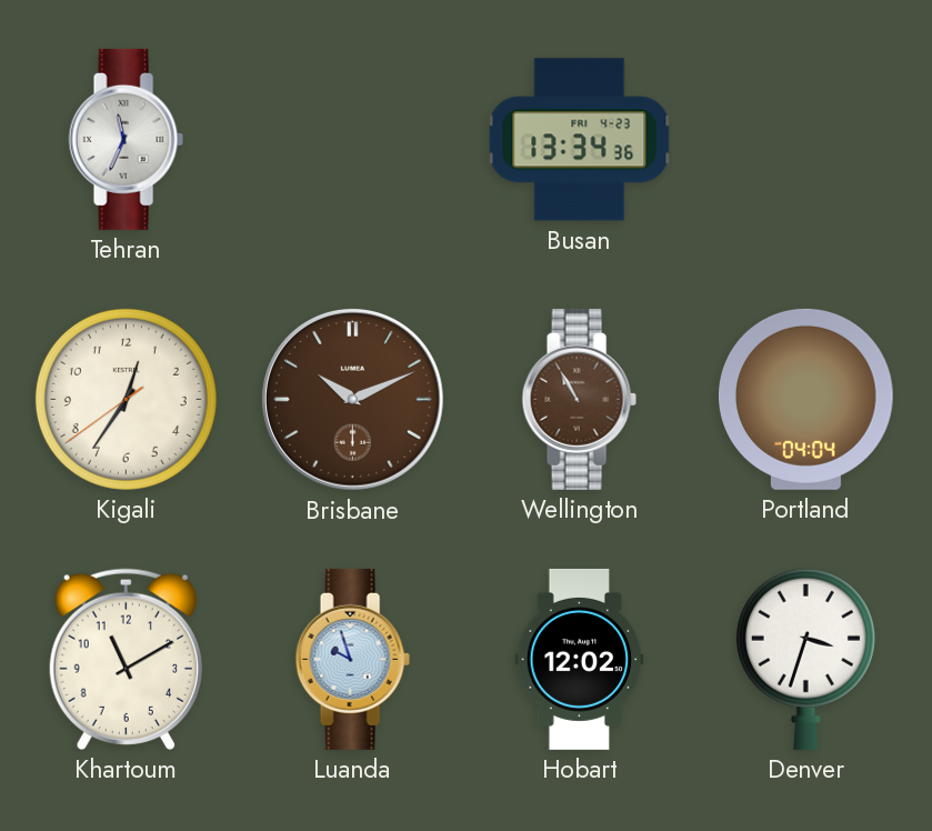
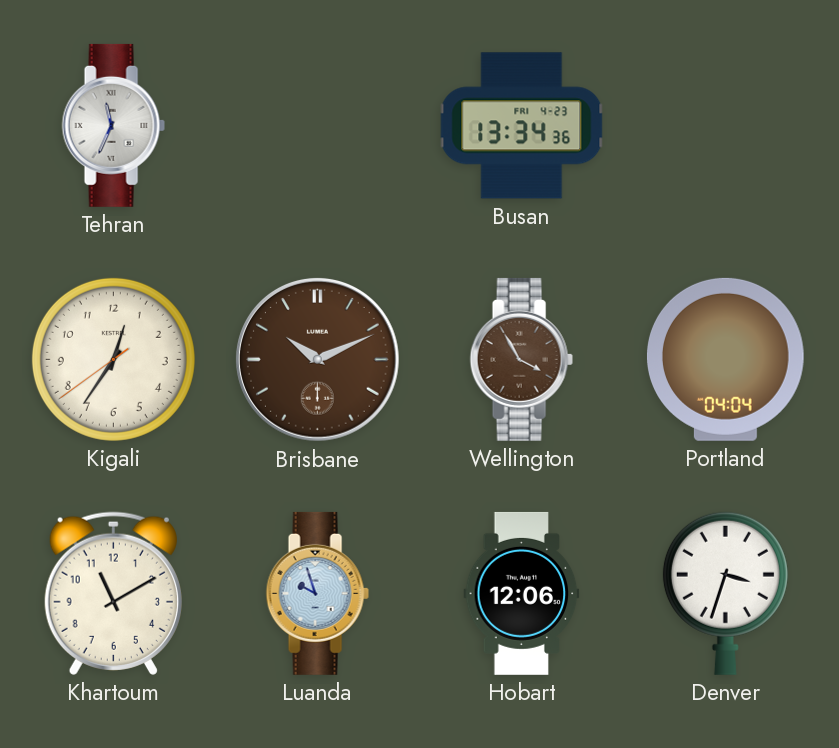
Wellington: 10:55 -> 3:55 (521, 359)
Hobart: 12:02 -> 12:06 (522, 593)
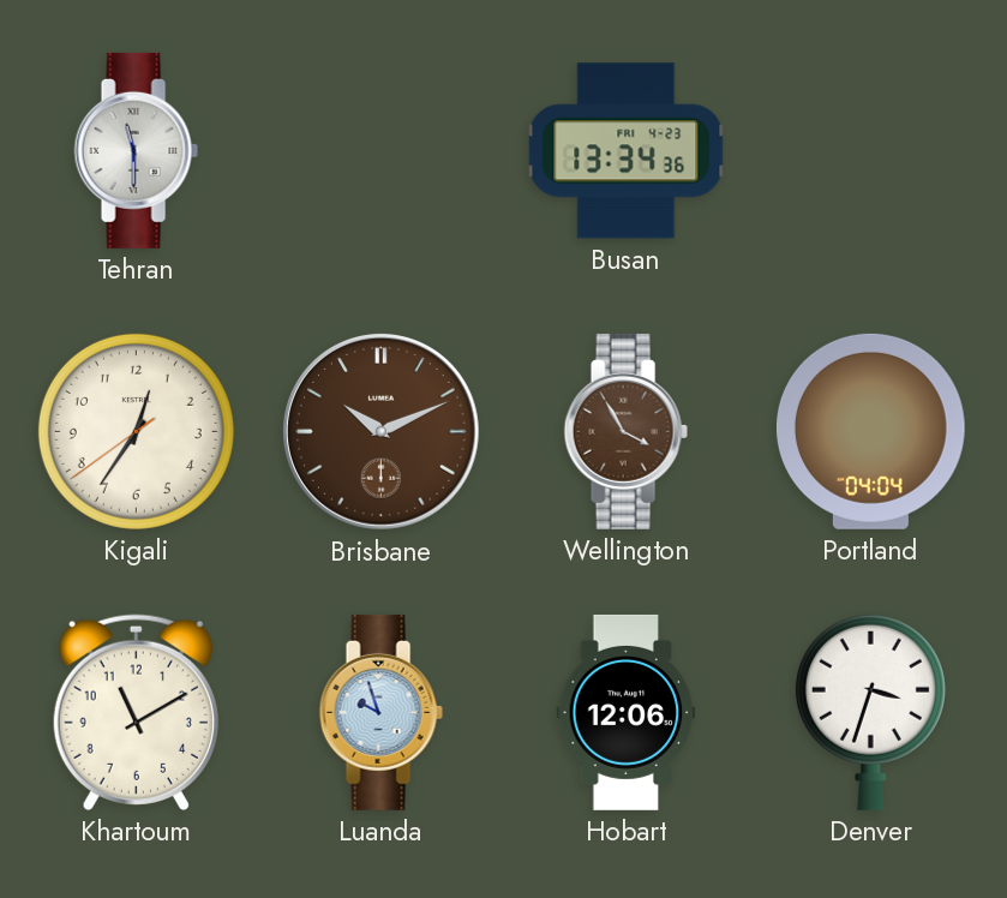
Tehran: 11:34 -> 11:30 (136, 150)
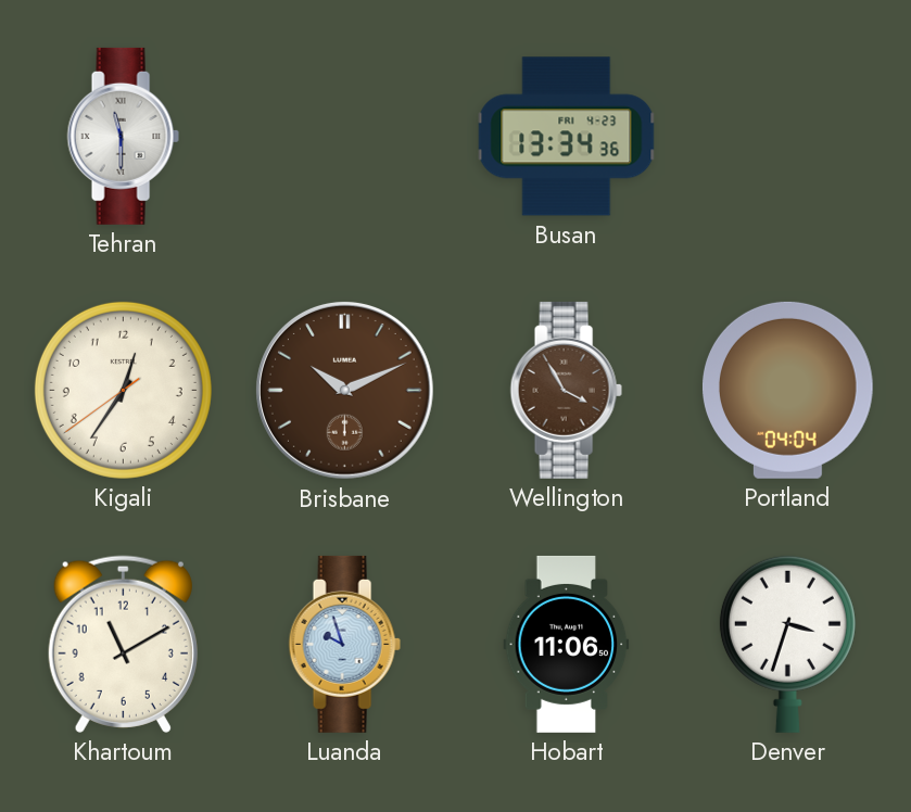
Hobart: 12:06 -> 11:06 (567, 644)
